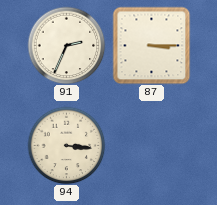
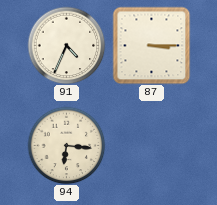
91: 2:34 -> 4:34 (66, 45)
94: 3:16 -> 6:16 (66, 145)
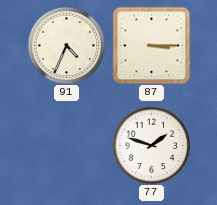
94: 6:16 -> none (66, 145)
77: none -> 1:48 (151, 145)
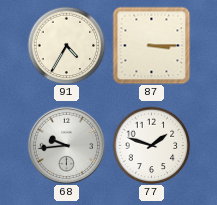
91: 4:34 -> 4:35 (66, 45)
68: none -> 9:44 (66, 145)
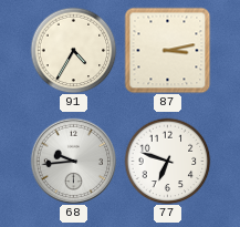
87: 3:15 -> 3:13 (167, 50)
77: 1:48 -> 6:48 (167, 161)
